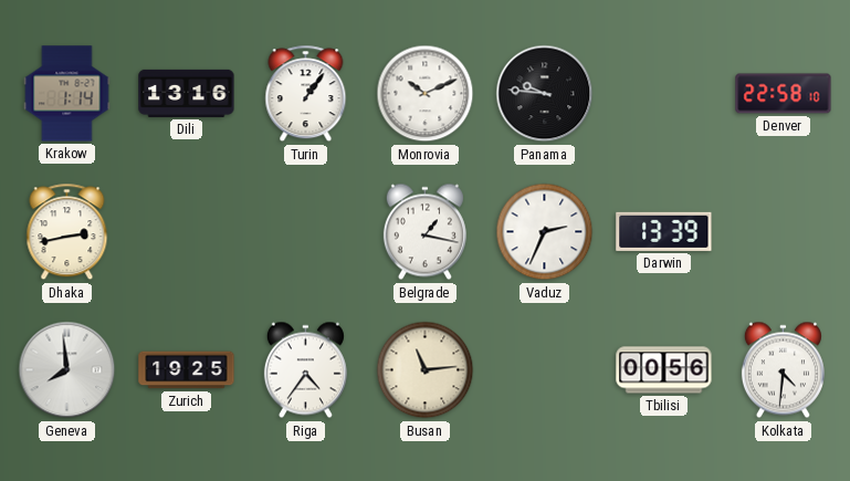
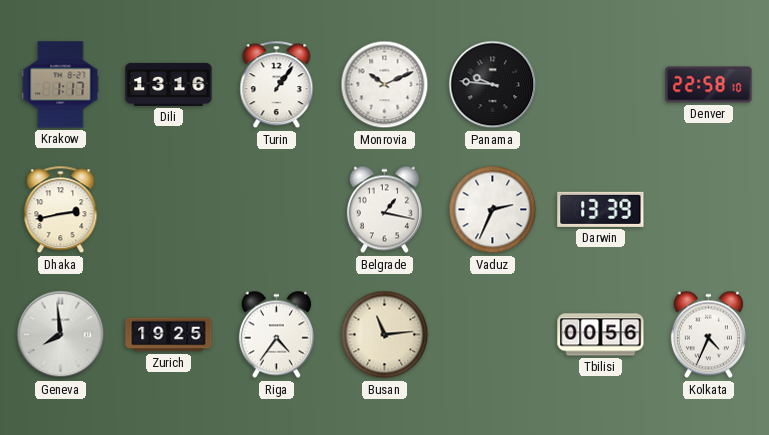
Krakow: 1:14 -> 1:17 (61, 85)
Kolkata: 4:31 -> 4:34 (708, 335)
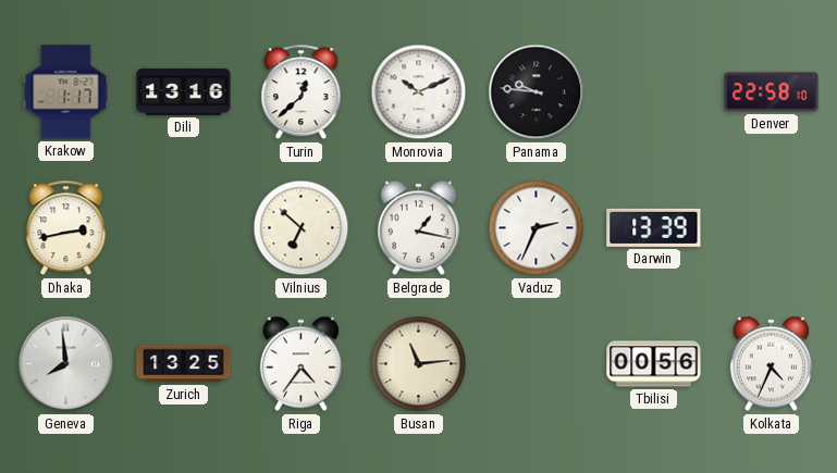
Turin: 1:06 -> 12:38 (301, 92)
Vilnius: none -> 6:52 (301, 228)
Zurich: 19:25 -> 13:25 (184, 364)
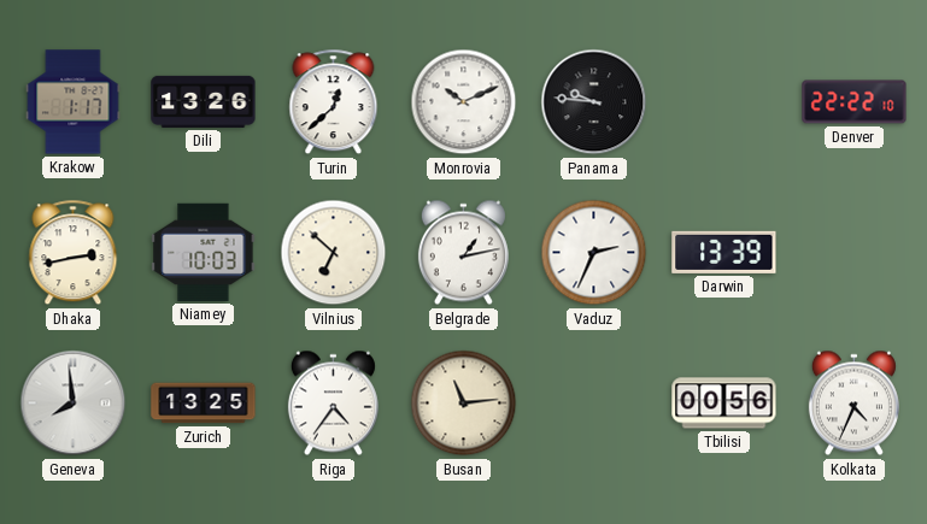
Dili: 13:16 -> 13:26 (204, 101)
Denver: 22:58 -> 22:22 (855, 102)
Niamey: none -> 10:03 (204, 252)
Belgrade: 1:17 -> 1:13 (463, 253)
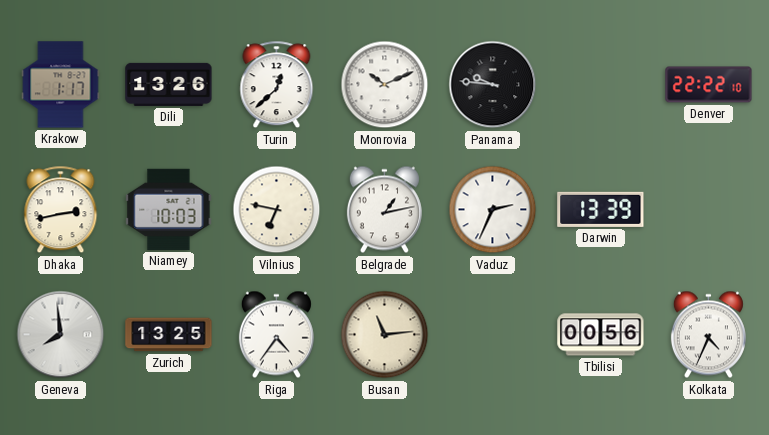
Vilnius: 6:52 -> 6:47 (277, 210)
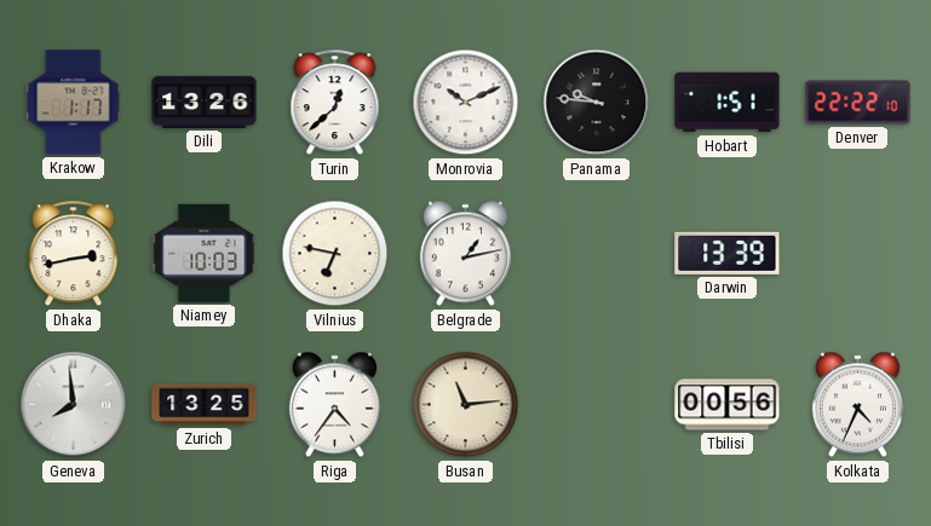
Hobart: none -> 1:51 (728, 103)
Vaduz: 2:34 -> none (493, 210)
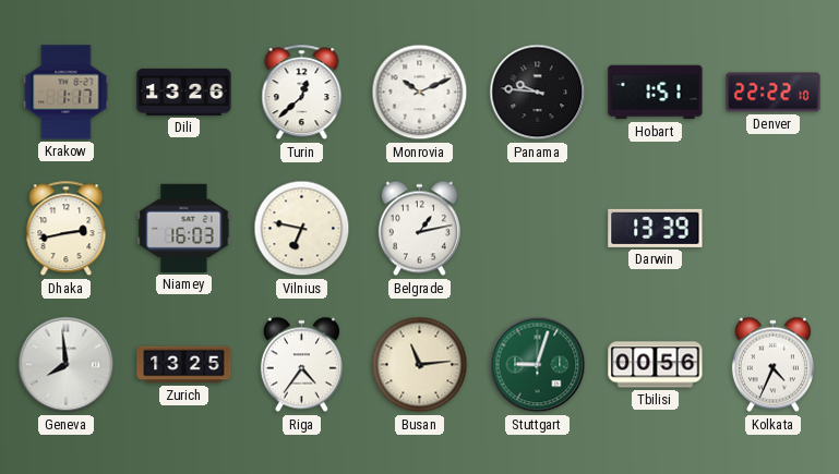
Niamey: 10:03 -> 16:03 (184, 228)
Stuttgart: none -> 9:03 (538, 365)
